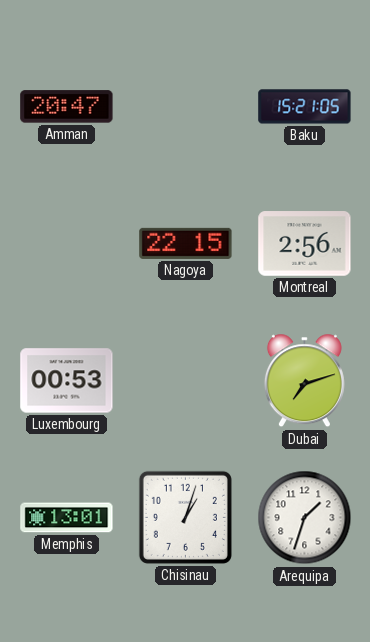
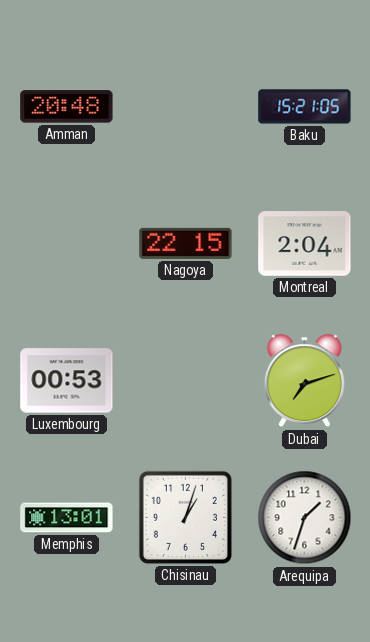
Amman: 20:47 -> 20:48 (67, 107)
Montreal: 2:56 -> 2:04 (305, 244)
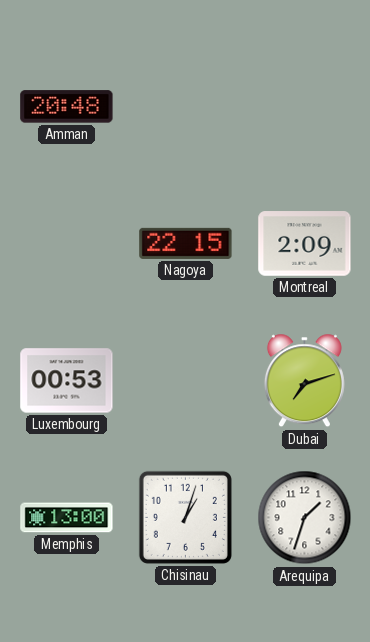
Baku: 15:21 -> none (305, 107)
Montreal: 2:04 -> 2:09 (305, 244)
Memphis: 13:01 -> 13:00 (67, 518)
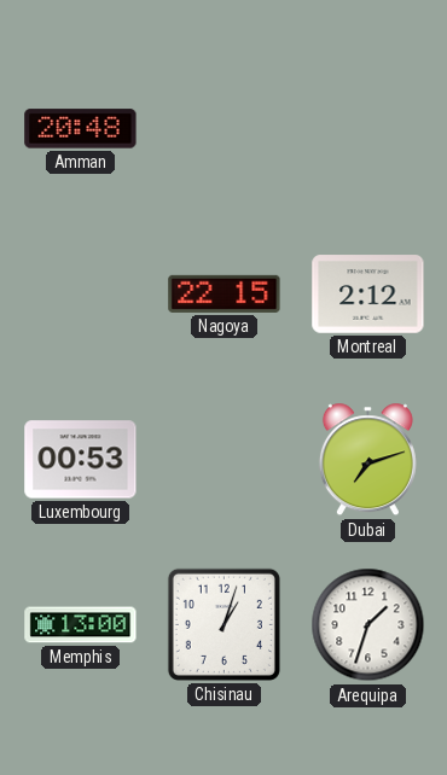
Montreal: 2:09 -> 2:12 (368, 295)
